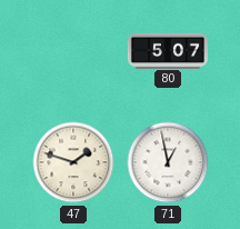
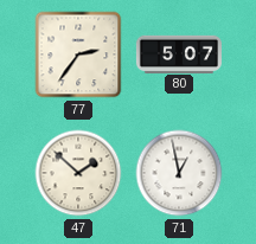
77: none -> 2:36 (78, 54)
47: 1:48 -> 1:52 (78, 173)
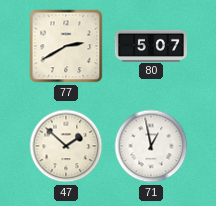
77: 2:36 -> 2:40 (66, 46)
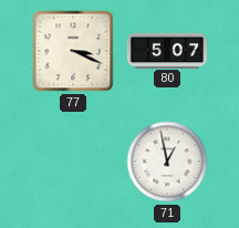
77: 2:40 -> 3:19 (73, 51)
47: 1:52 -> none (66, 146)
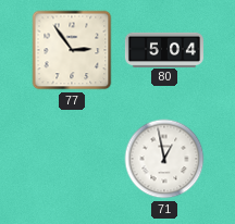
77: 3:19 -> 2:54 (72, 50)
80: 5:07 -> 5:04 (164, 49)
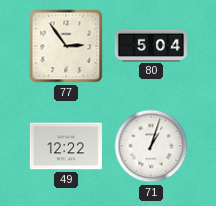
49: none -> 12:22 (66, 146)
71: 12:58 -> 1:03 (151, 146)
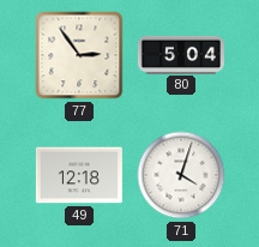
49: 12:22 -> 12:18 (79, 175)
71: 1:03 -> 4:03 (181, 175)
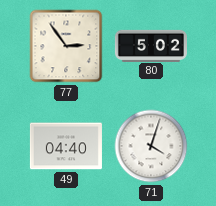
80: 5:04 -> 5:02 (151, 45)
49: 12:18 -> 04:40 (66, 146)
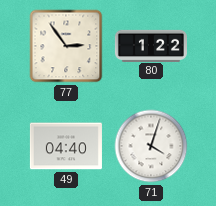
80: 5:02 -> 1:22 (151, 45)
